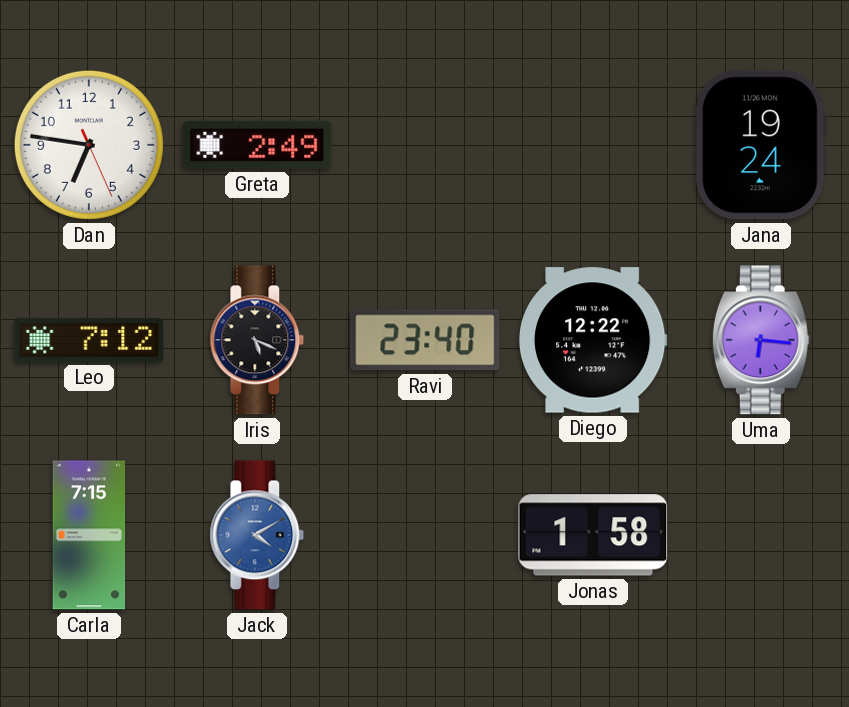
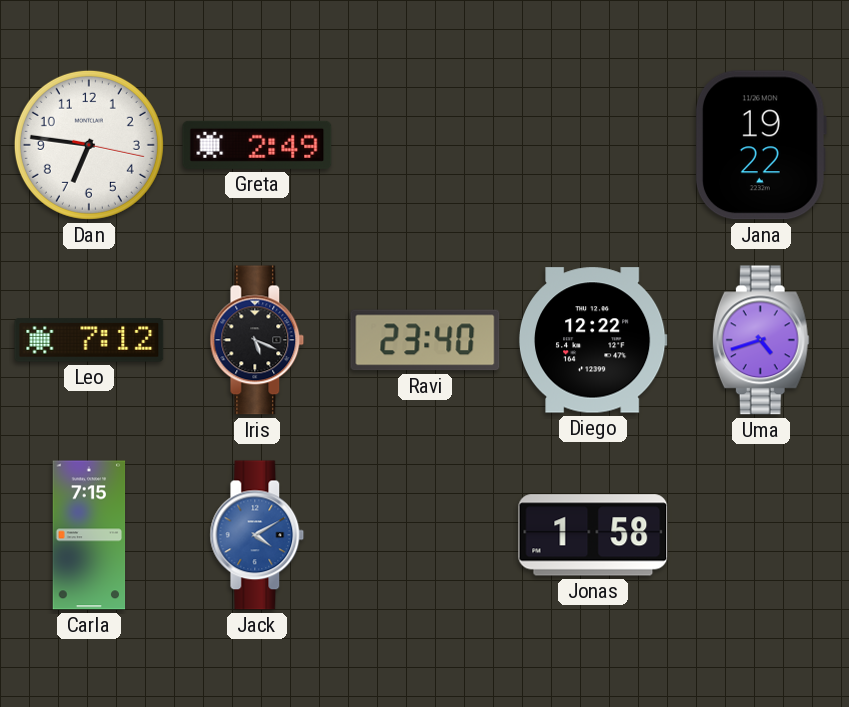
Dan: 6:46:26 -> 6:46:17 (89, 145)
Jana: 19:24 -> 19:22 (761, 145)
Uma: 6:16 -> 4:42 (761, 340)
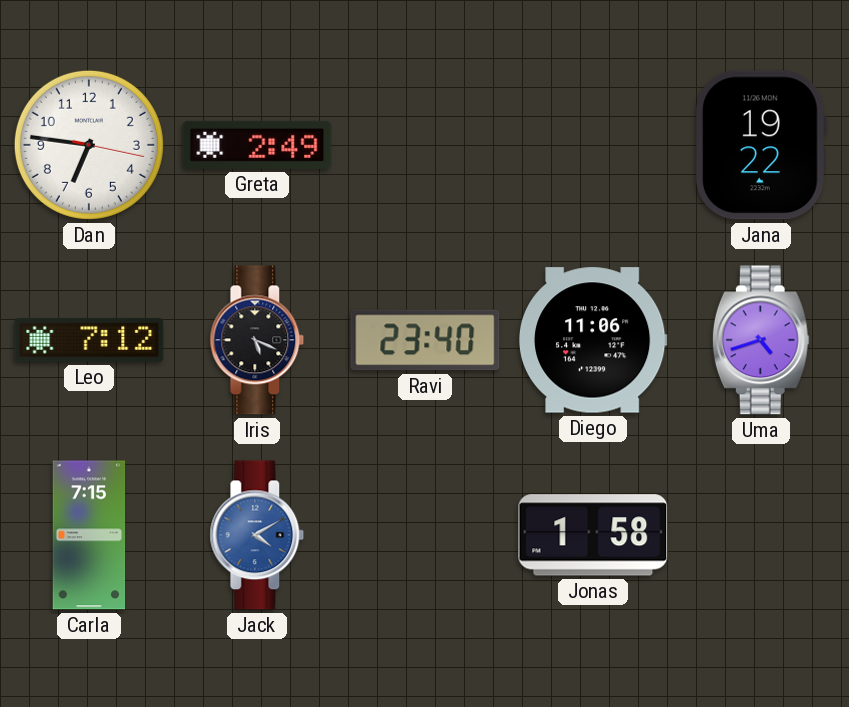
Diego: 12:22 -> 11:06 (593, 340)
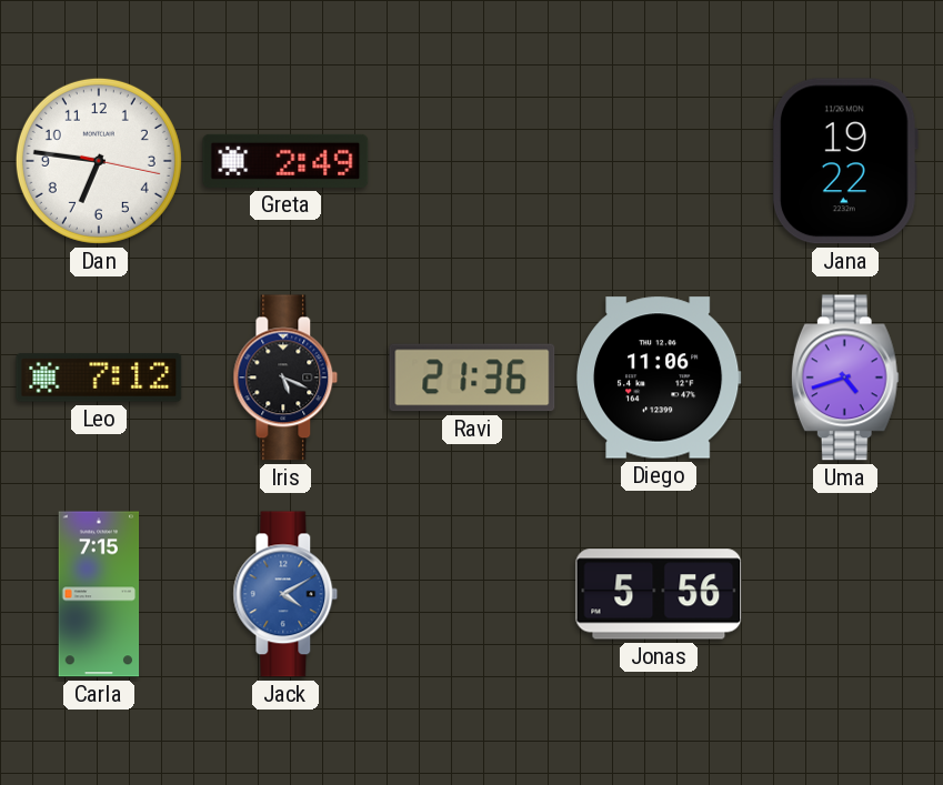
Ravi: 23:40 -> 21:36 (472, 378)
Jonas: 1:58 -> 5:56 (659, 594)
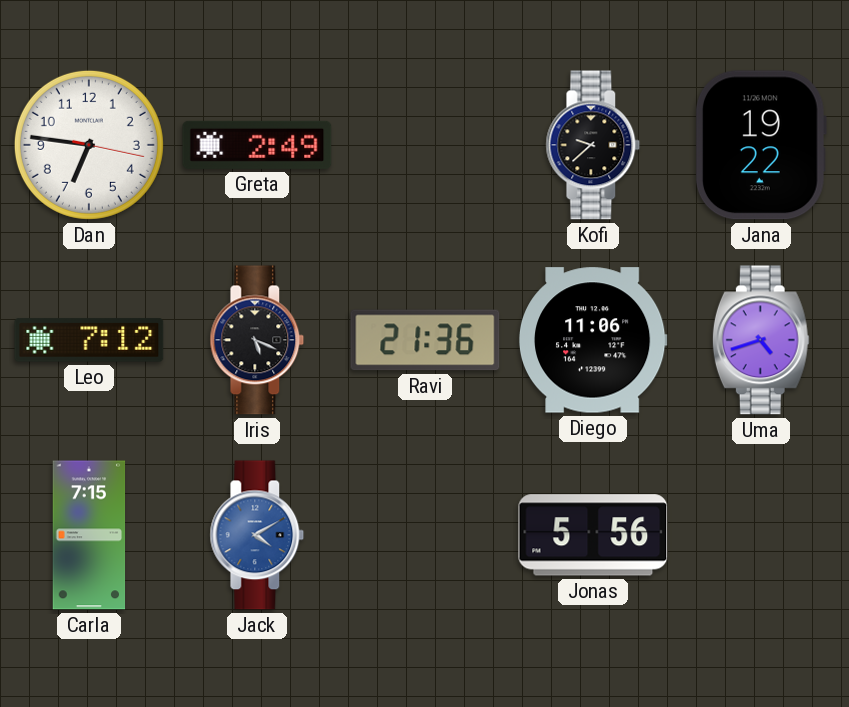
Kofi: none -> 9:38 (593, 145)
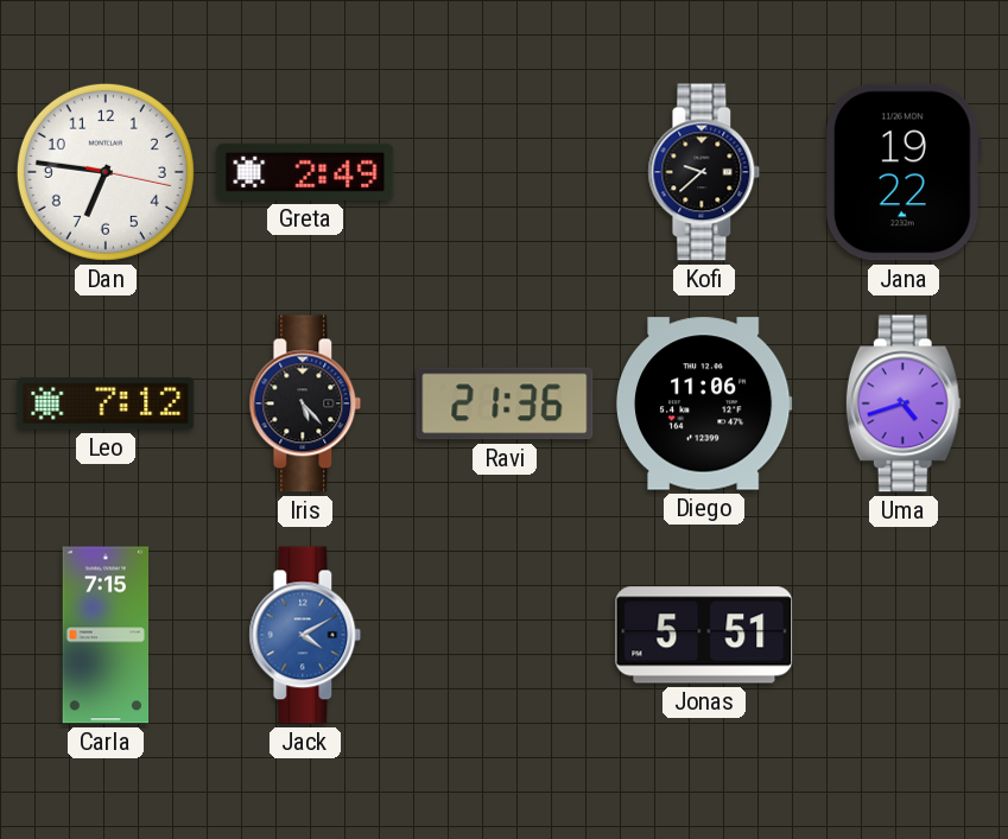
Iris: 5:19 -> 5:23 (305, 403)
Jonas: 5:56 -> 5:51 (704, 635)
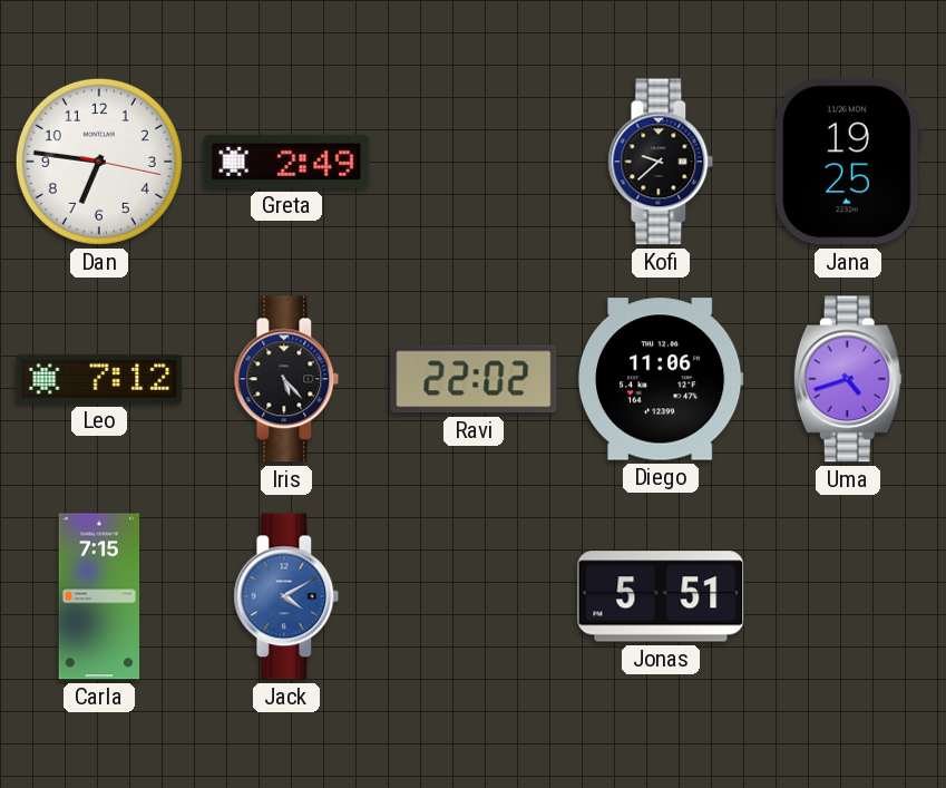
Jana: 19:22 -> 19:25 (848, 162)
Ravi: 21:36 -> 22:02 (474, 379)
